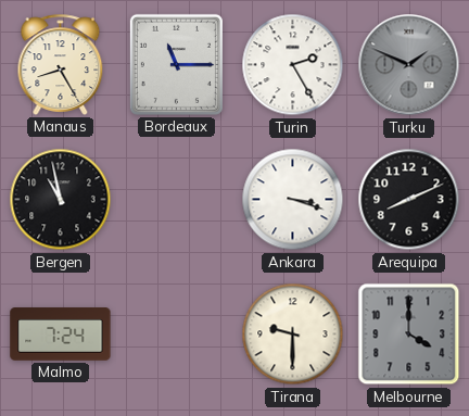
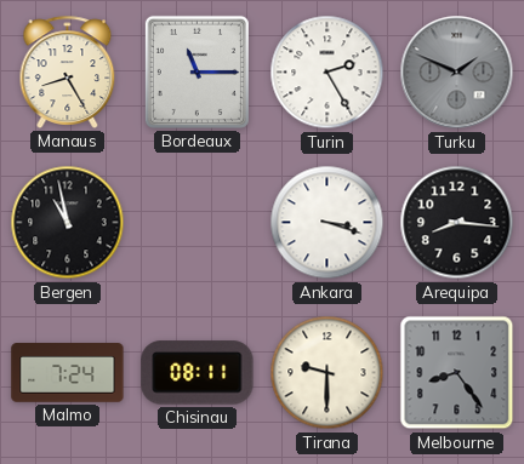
Arequipa: 8:11 -> 8:16 (457, 223)
Chisinau: none -> 08:11 (198, 373)
Melbourne: 4:00 -> 8:24 (457, 373)
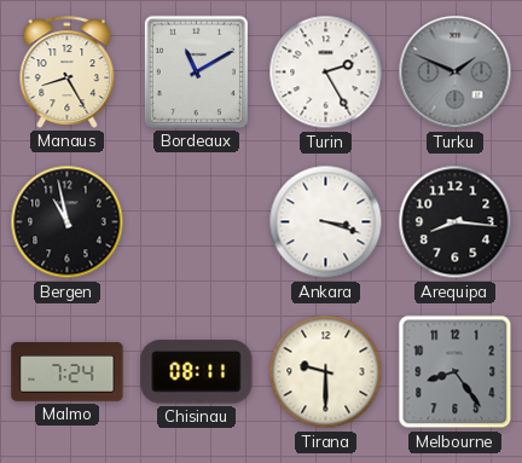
Bordeaux: 11:15 -> 11:10 (196, 71)
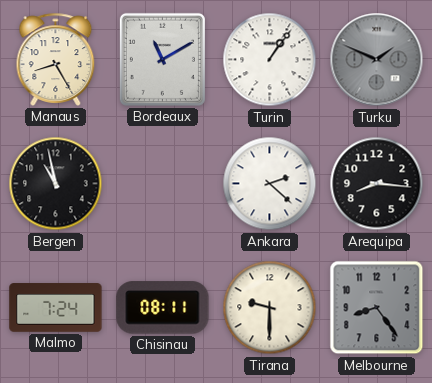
Turin: 2:25 -> 1:06 (270, 60)
Ankara: 3:18 -> 2:22 (270, 184)
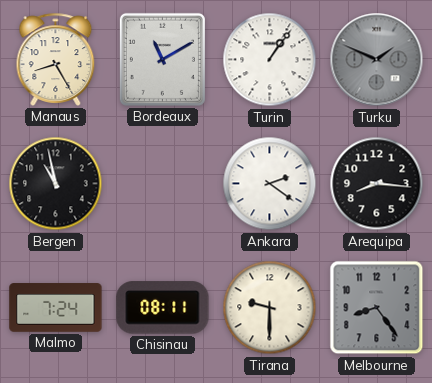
Ankara: 2:22 -> 2:21 (270, 184)
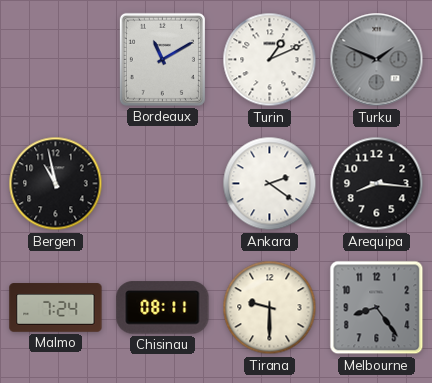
Manaus: 8:25 -> none (56, 59)
Turin: 1:06 -> 1:11 (270, 60)
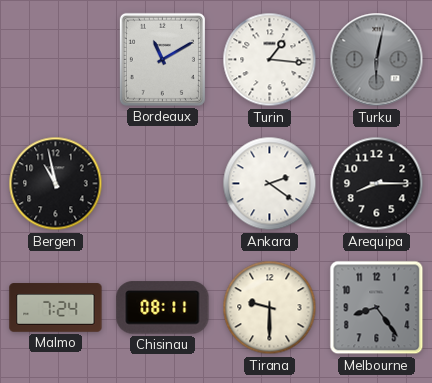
Turin: 1:11 -> 1:16 (270, 60)
Turku: 1:49 -> 6:02 (377, 60)
Arequipa: 8:16 -> 8:15 (377, 184)
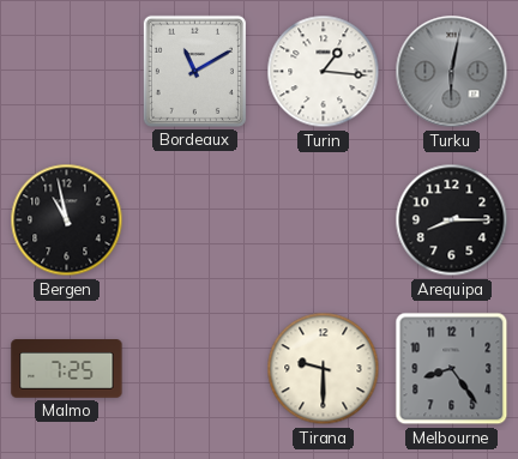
Ankara: 2:21 -> none (270, 184)
Malmo: 7:24 -> 7:25 (67, 369)
Chisinau: 08:11 -> none (163, 308)
